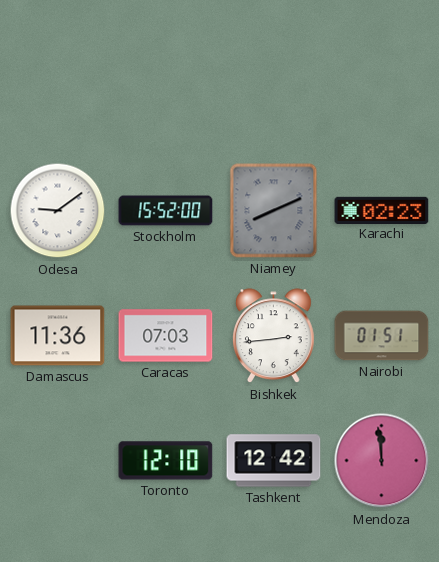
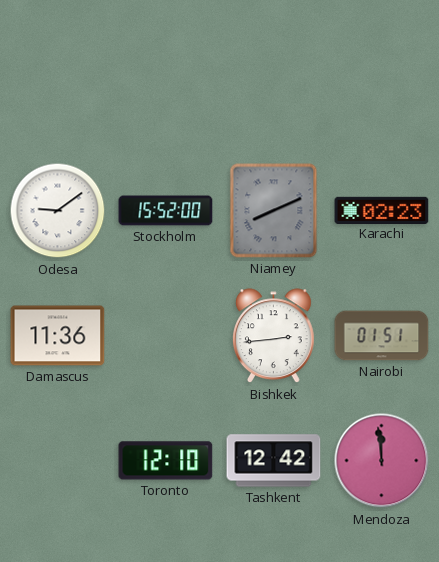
Caracas: 07:03 -> none (166, 336)
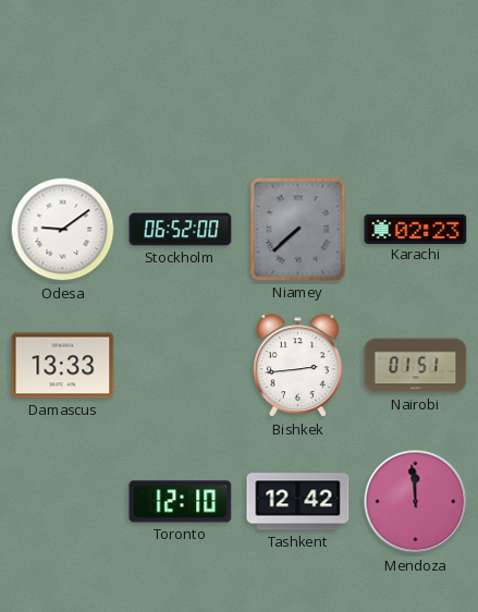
Stockholm: 15:52 -> 06:52 (181, 230)
Niamey: 8:11 -> 7:38 (298, 230)
Damascus: 11:36 -> 13:33 (63, 366)
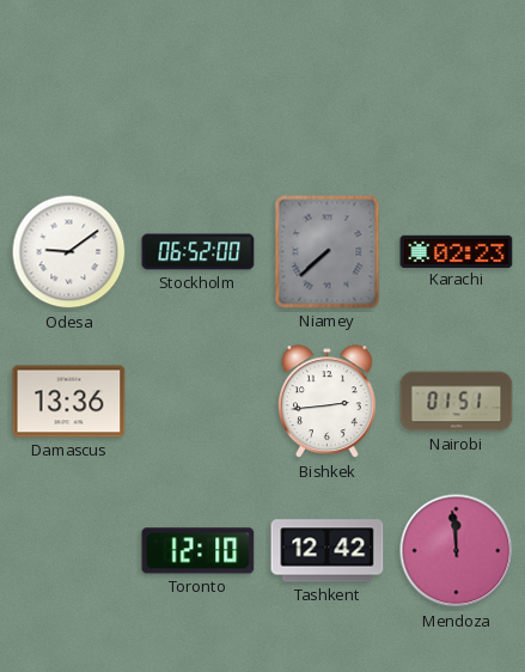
Damascus: 13:33 -> 13:36 (69, 402)
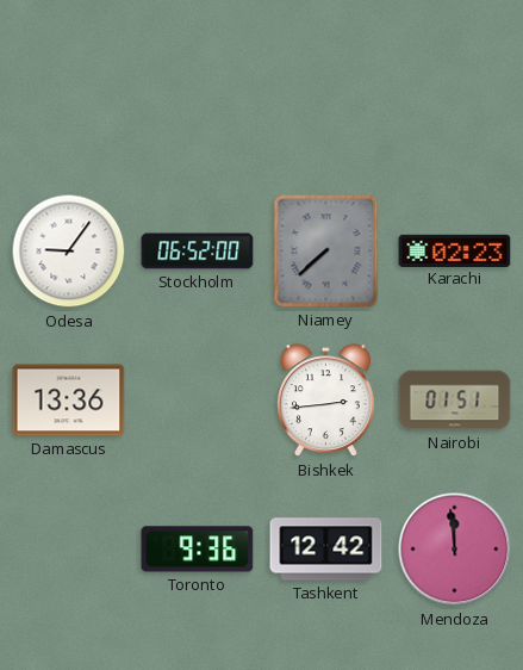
Odesa: 9:09 -> 9:06 (69, 252)
Toronto: 12:10 -> 9:36 (198, 550)
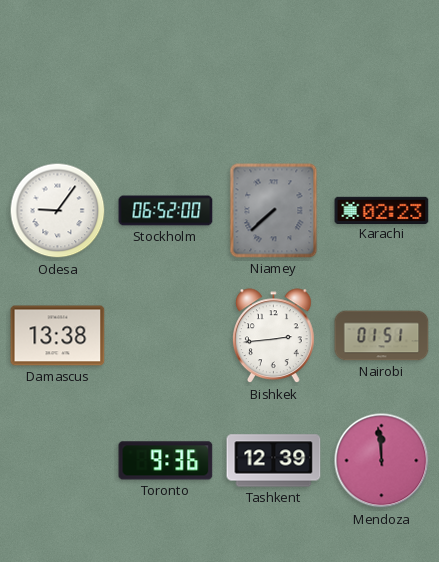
Damascus: 13:36 -> 13:38 (58, 336)
Tashkent: 12:42 -> 12:39 (274, 461)
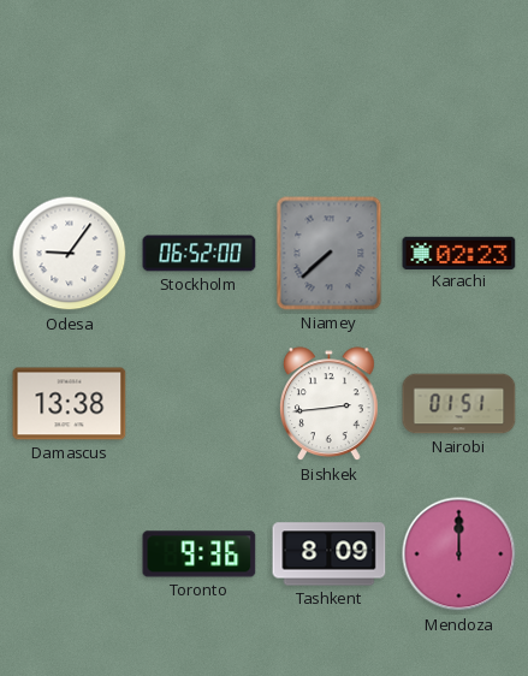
Tashkent: 12:39 -> 8:09 (330, 555)
Mendoza: 11:59 -> 12:00 (459, 555)
